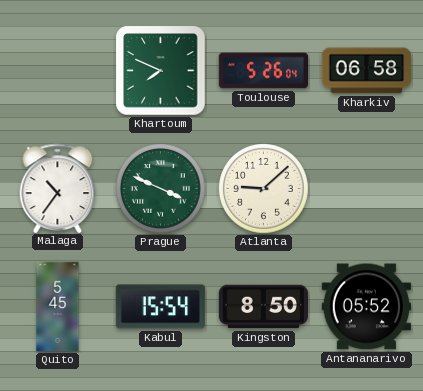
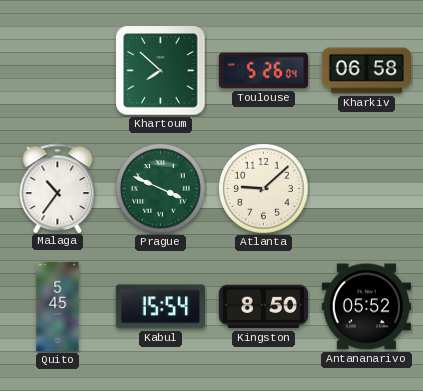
Khartoum: 7:49 -> 7:52 (161, 71)
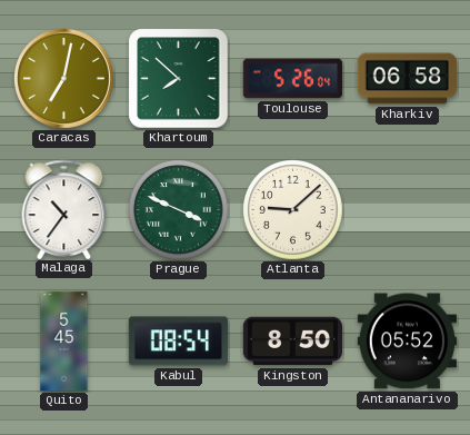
Caracas: none -> 7:02 (64, 79)
Kabul: 15:54 -> 08:54 (178, 342)
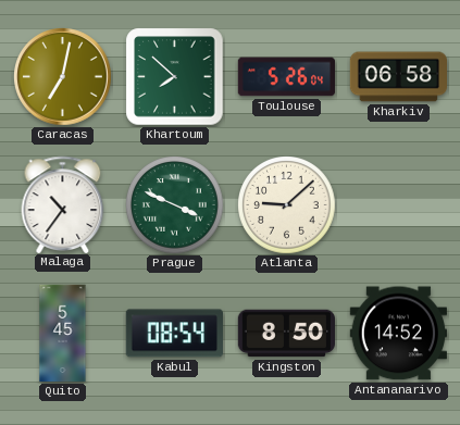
Antananarivo: 05:52 -> 14:52 (398, 334)
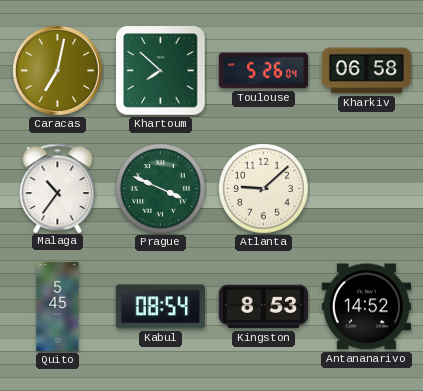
Kingston: 8:50 -> 8:53 (264, 307)
